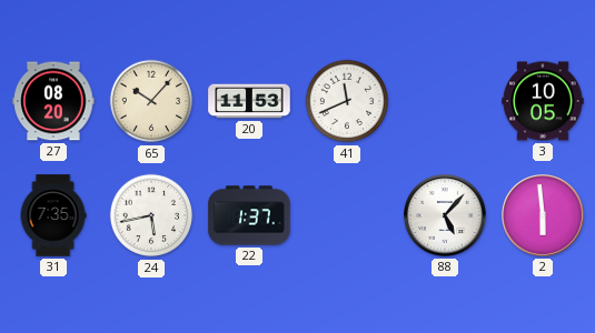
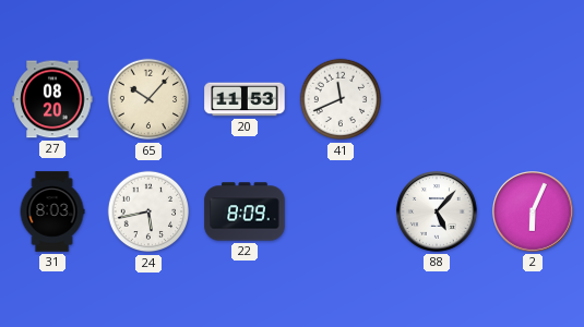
3: 10:05 -> none (543, 101)
31: 7:35 -> 8:03 (52, 211)
22: 1:37 -> 8:09 (245, 211)
2: 5:59 -> 6:04 (534, 213)
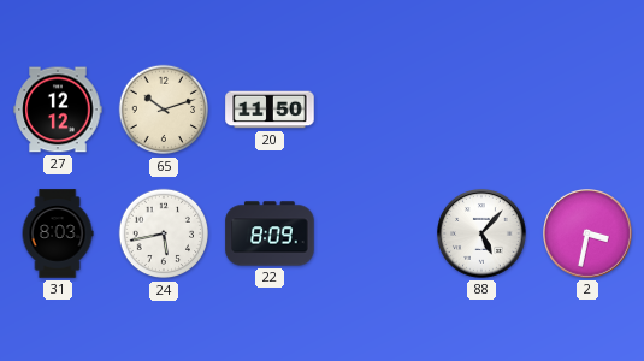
27: 08:20 -> 12:12 (58, 110)
65: 10:07 -> 10:12 (164, 110)
20: 11:53 -> 11:50 (270, 110)
41: 11:41 -> none (341, 99)
2: 6:04 -> 3:32 (589, 235)
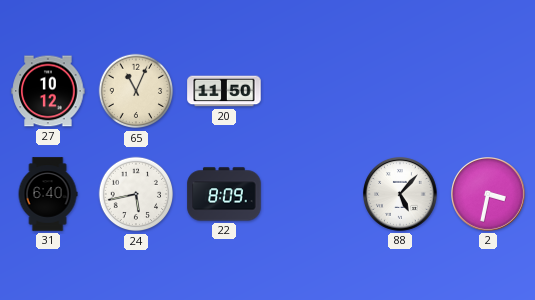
27: 12:12 -> 10:12 (48, 91)
65: 10:12 -> 11:04 (136, 91)
31: 8:03 -> 6:40 (48, 194)
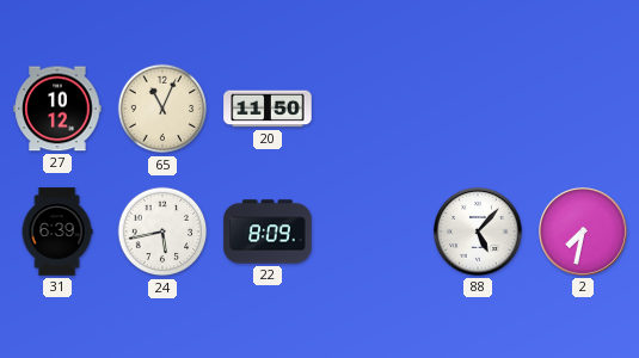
31: 6:40 -> 6:39 (57, 232)
2: 3:32 -> 7:32 (584, 233)
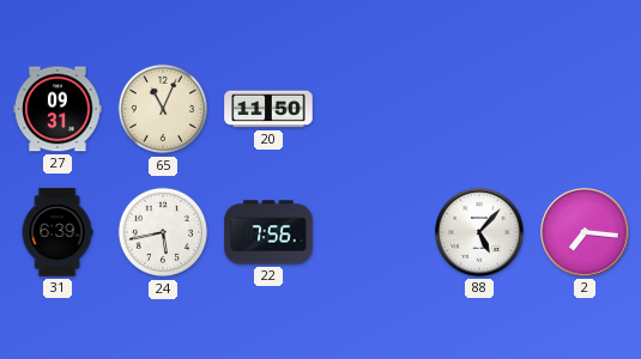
27: 10:12 -> 09:31 (58, 109)
22: 8:09 -> 7:56 (268, 232)
2: 7:32 -> 7:16 (586, 233)
